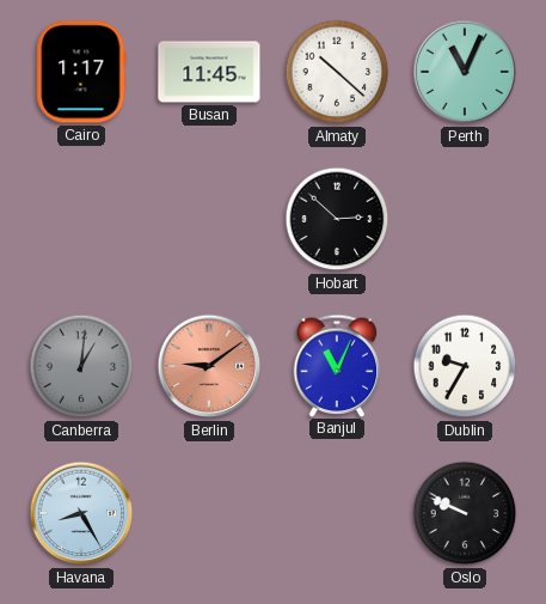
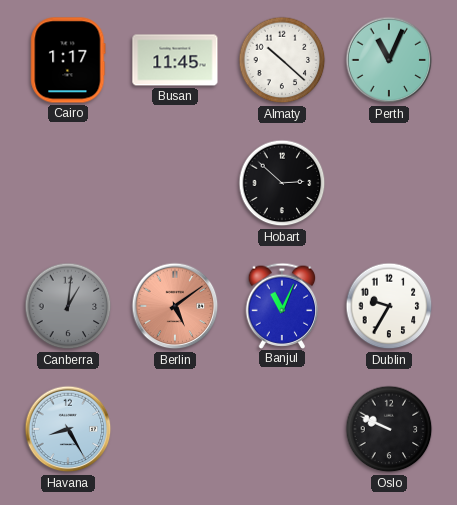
Berlin: 9:09 -> 5:09 (175, 306)
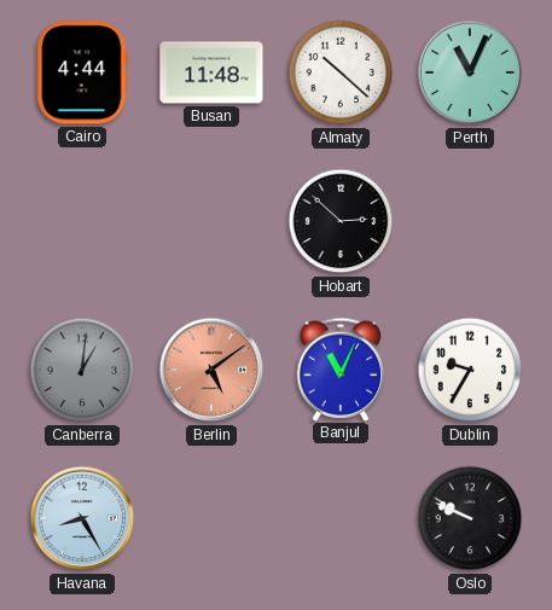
Cairo: 1:17 -> 4:44 (82, 72)
Busan: 11:45 -> 11:48 (211, 72)
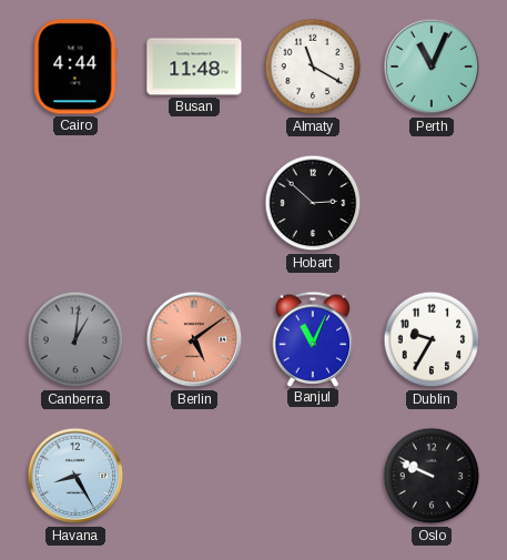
Almaty: 10:22 -> 11:20 (313, 67)
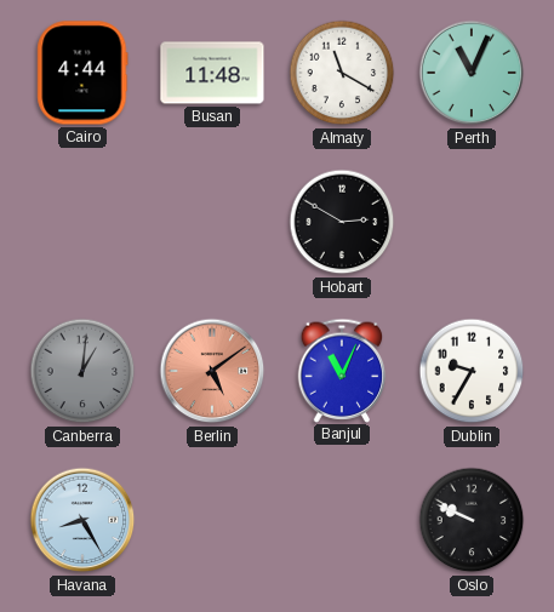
Hobart: 2:52 -> 2:50 (342, 222)
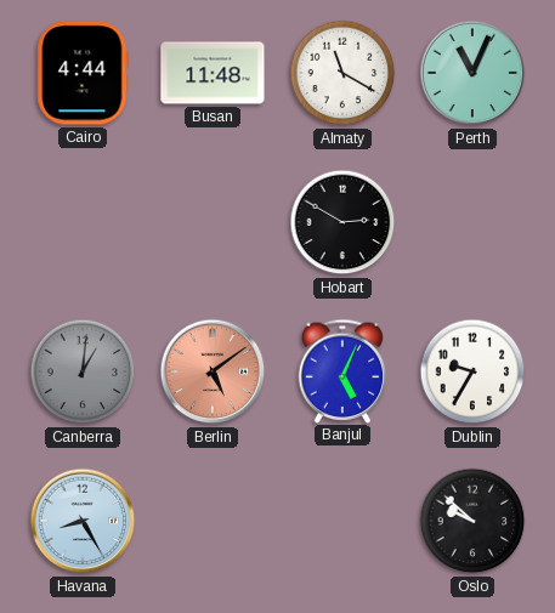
Banjul: 11:04 -> 5:04 (342, 370)
Oslo: 9:49 -> 9:52 (472, 521)
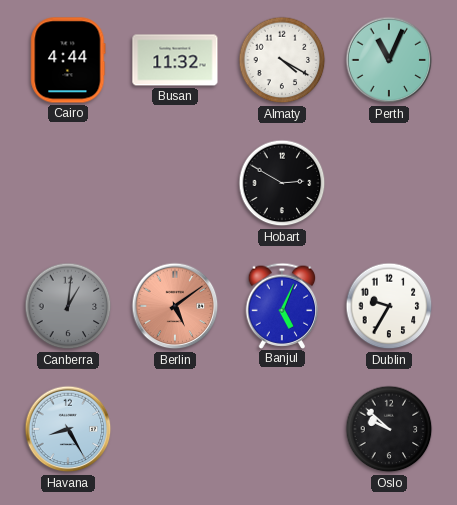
Busan: 11:48 -> 11:32 (175, 60)
Almaty: 11:20 -> 4:20 (282, 60)
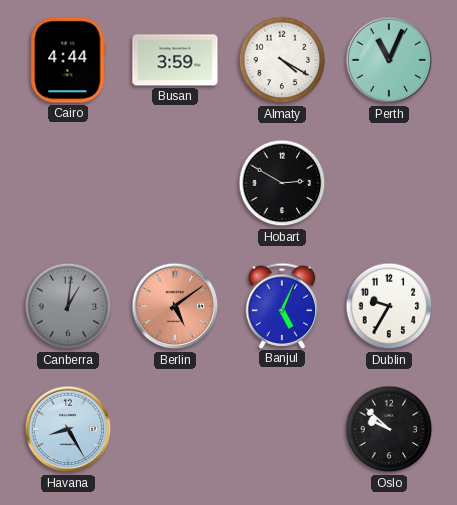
Busan: 11:32 -> 3:59 (175, 60)
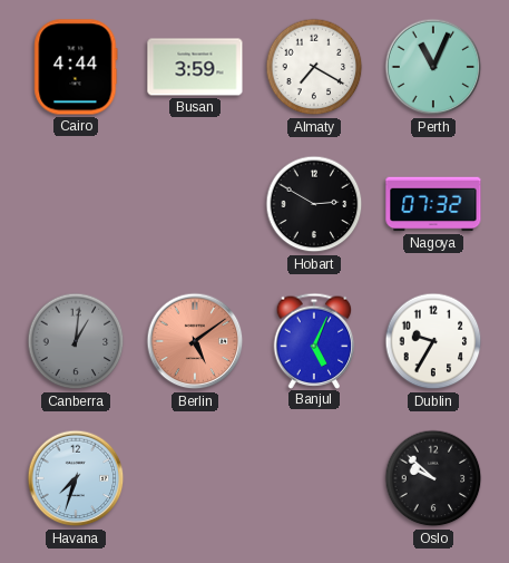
Almaty: 4:20 -> 7:20 (314, 67)
Nagoya: none -> 07:32 (433, 204)
Havana: 8:25 -> 7:33 (76, 478)
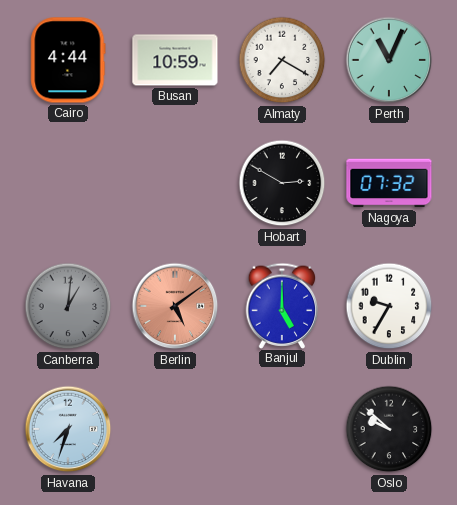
Busan: 3:59 -> 10:59 (175, 60)
Banjul: 5:04 -> 5:00 (282, 305)
